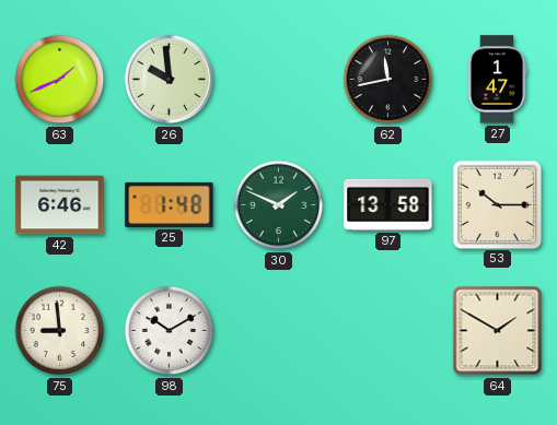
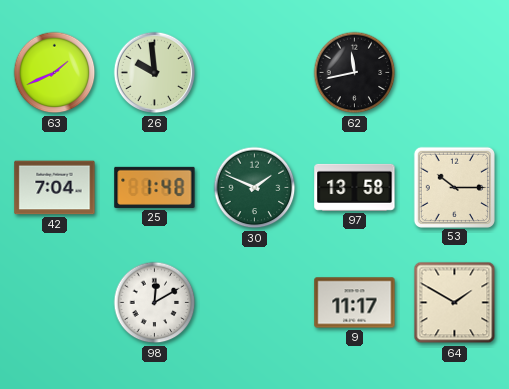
27: 1:47 -> none (497, 80)
42: 6:46 -> 7:04 (55, 188)
75: 8:59 -> none (60, 331)
98: 10:10 -> 12:10 (155, 303)
9: none -> 11:17 (355, 303)
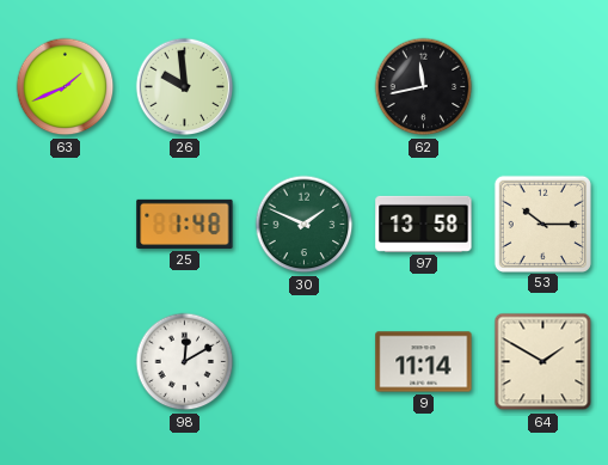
42: 7:04 -> none (55, 188)
9: 11:17 -> 11:14 (424, 362)
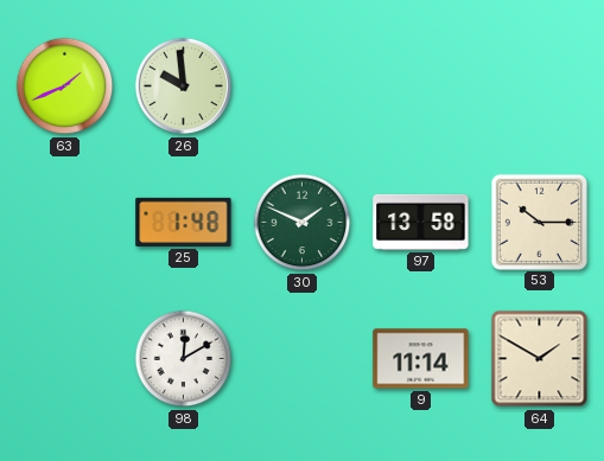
62: 11:43 -> none (424, 87)
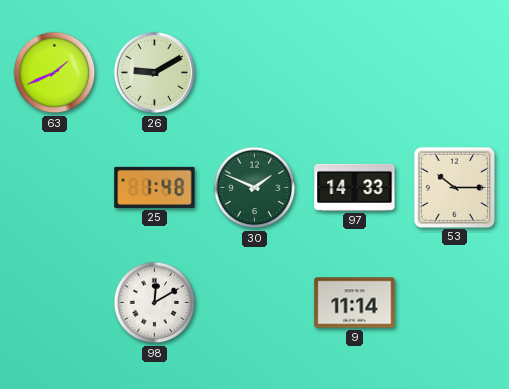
26: 9:59 -> 9:10 (155, 73)
97: 13:58 -> 14:33 (355, 187)
64: 1:50 -> none (540, 359)
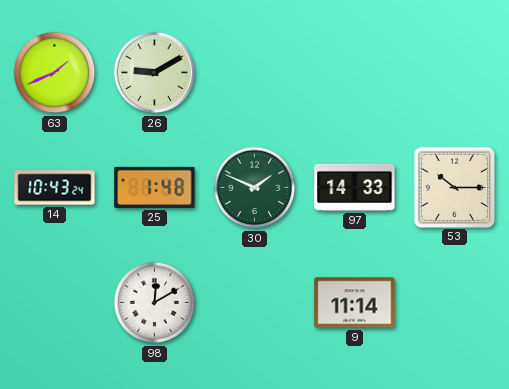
14: none -> 10:43 (55, 188)
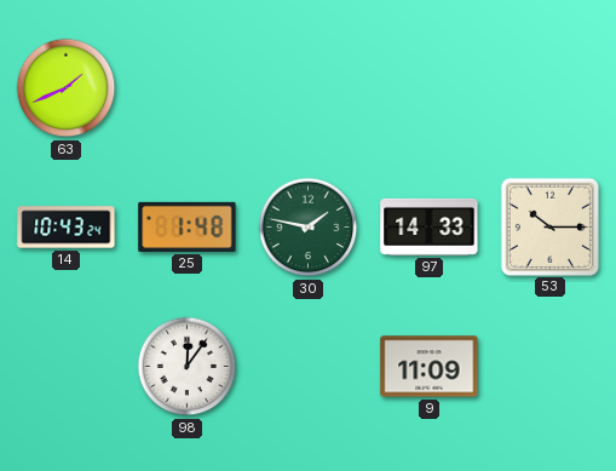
26: 9:10 -> none (155, 73)
30: 1:49 -> 1:47 (309, 228)
98: 12:10 -> 12:06 (188, 367)
9: 11:14 -> 11:09 (430, 367)
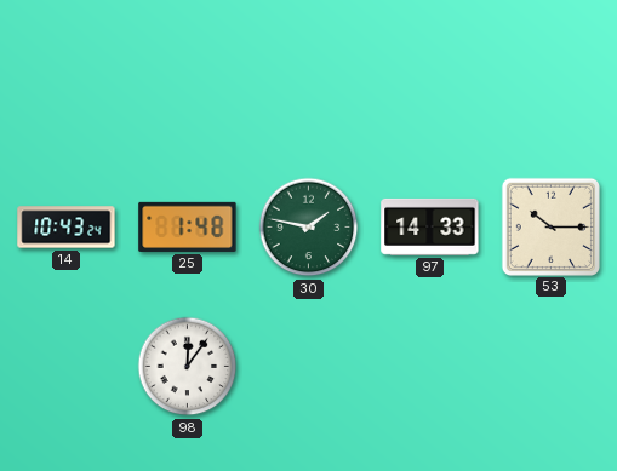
63: 1:41 -> none (67, 88)
9: 11:09 -> none (430, 367)
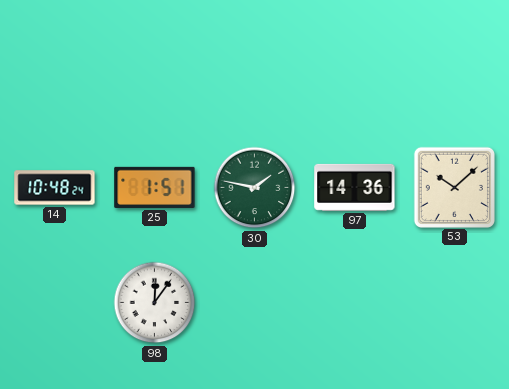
14: 10:43 -> 10:48 (55, 188)
25: 1:48 -> 1:51 (155, 187)
97: 14:33 -> 14:36 (355, 187)
53: 10:15 -> 10:08 (454, 187)
